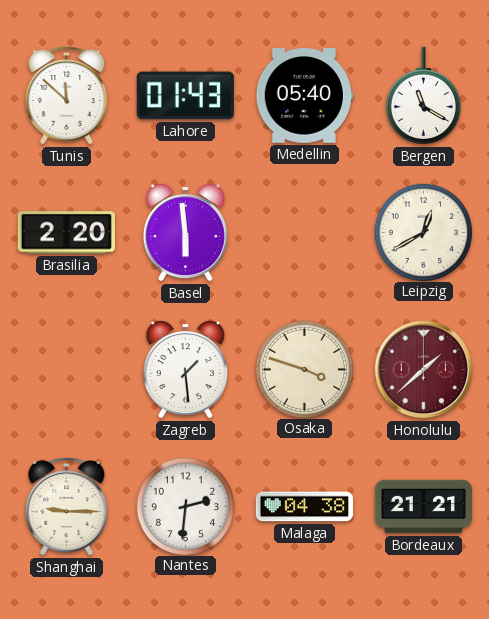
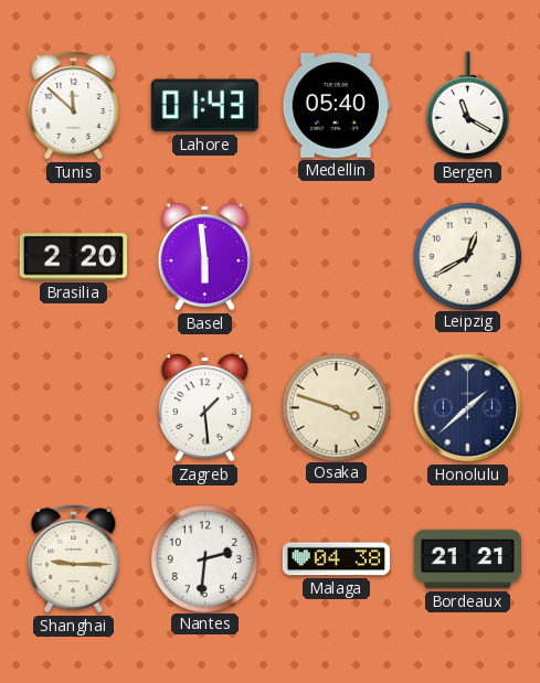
Honolulu dial: burgundy -> navy (468, 408)
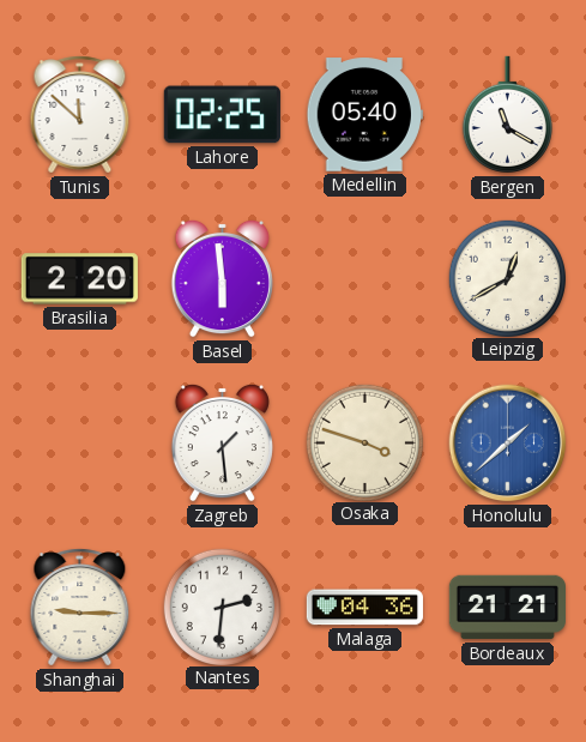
Lahore: 01:43 -> 02:25 (222, 115)
Honolulu dial: navy -> blue (508, 444)
Malaga: 04:38 -> 04:36 (364, 608)
